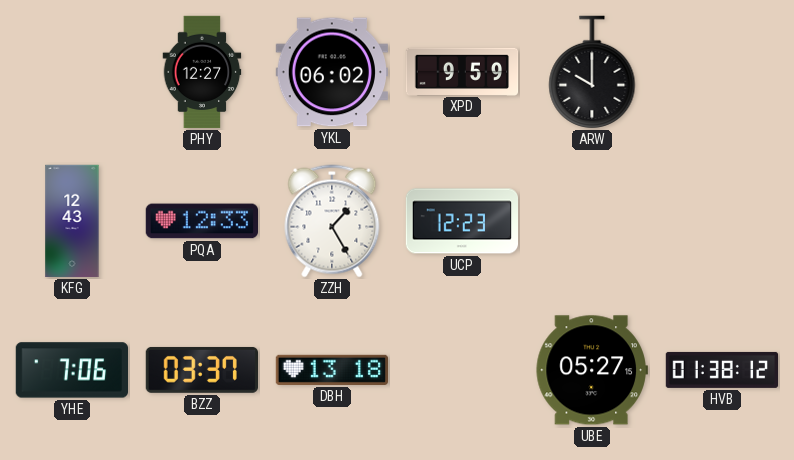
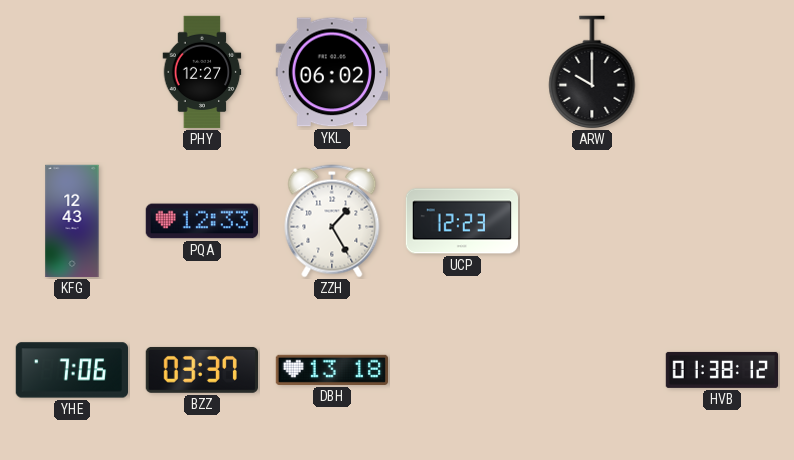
XPD: 9:59 -> none (462, 71)
UBE: 05:27 -> none (592, 370)
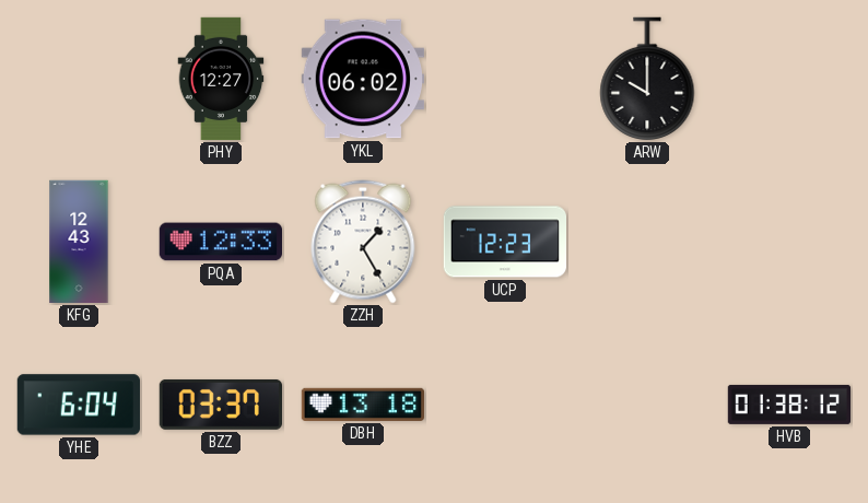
YHE: 7:06 -> 6:04 (78, 405)
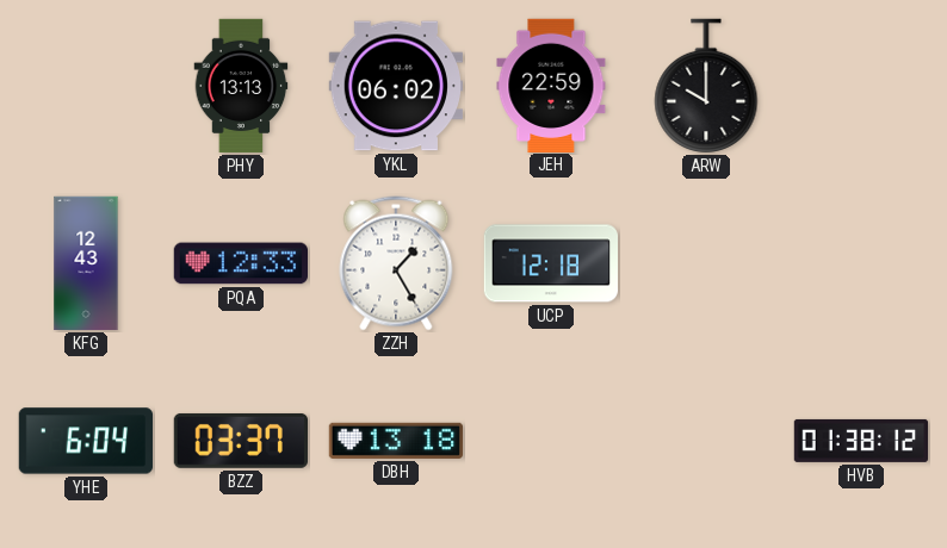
PHY: 12:27 -> 13:13 (241, 86)
JEH: none -> 22:59 (551, 85)
UCP: 12:23 -> 12:18 (550, 263)
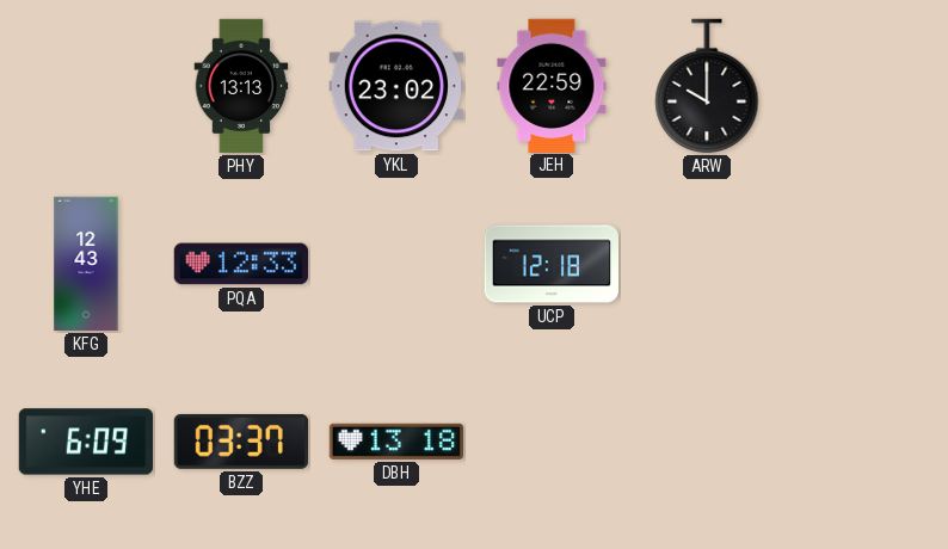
YKL: 06:02 -> 23:02 (395, 86)
ZZH: 1:25 -> none (396, 263)
YHE: 6:04 -> 6:09 (85, 442)
HVB: 01:38 -> none (861, 441)
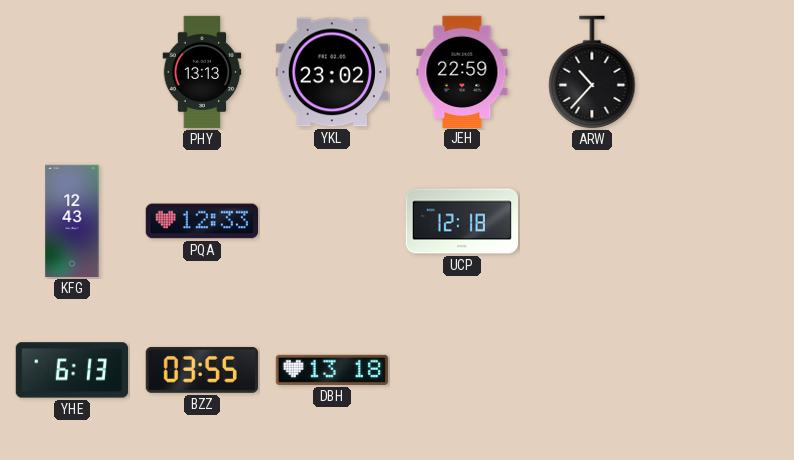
ARW: 10:00 -> 10:37 (592, 72)
YHE: 6:09 -> 6:13 (71, 370)
BZZ: 03:37 -> 03:55 (201, 370)
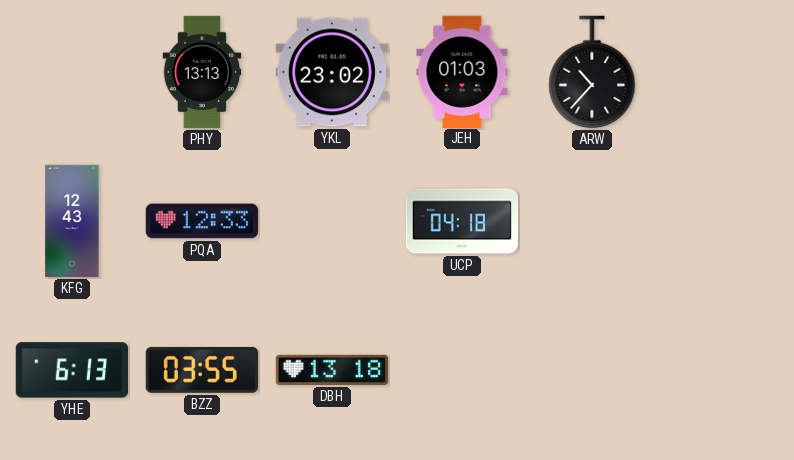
JEH: 22:59 -> 01:03 (462, 71)
UCP: 12:18 -> 04:18 (461, 221)
